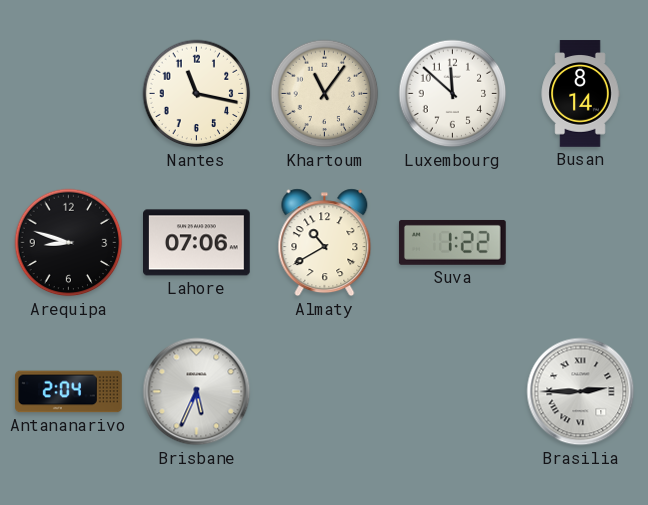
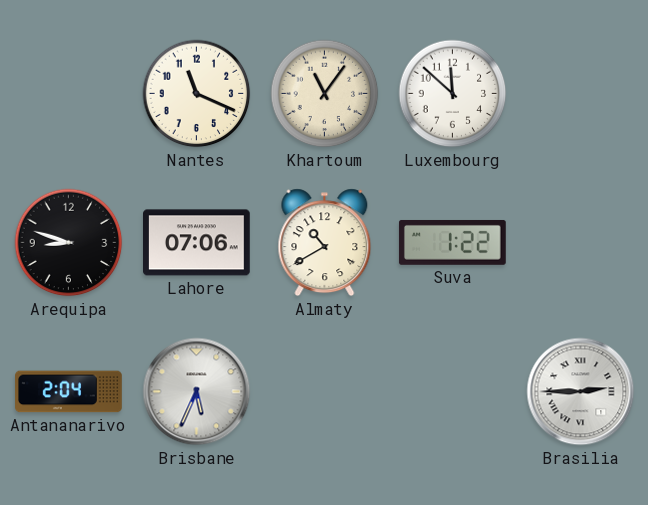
Nantes: 11:17 -> 11:19 (197, 94)
Busan: 8:14 -> none (580, 94)
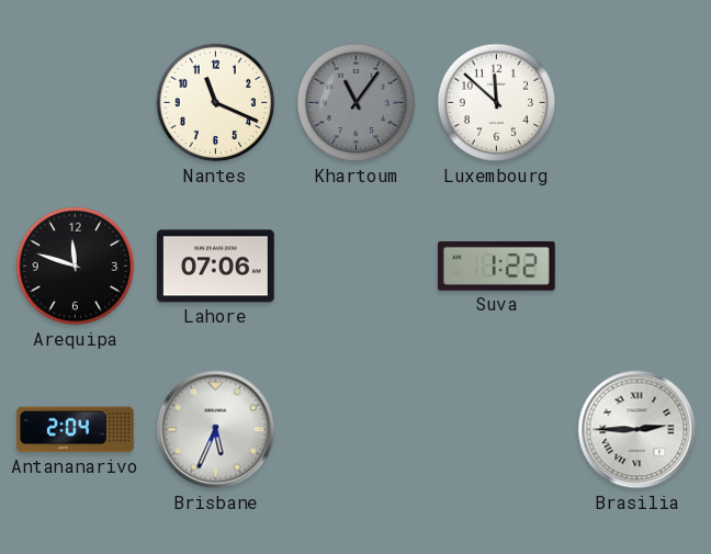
Khartoum dial: cream -> grey (357, 103)
Arequipa: 8:48 -> 11:48 (76, 267)
Almaty: 10:40 -> none (325, 243)
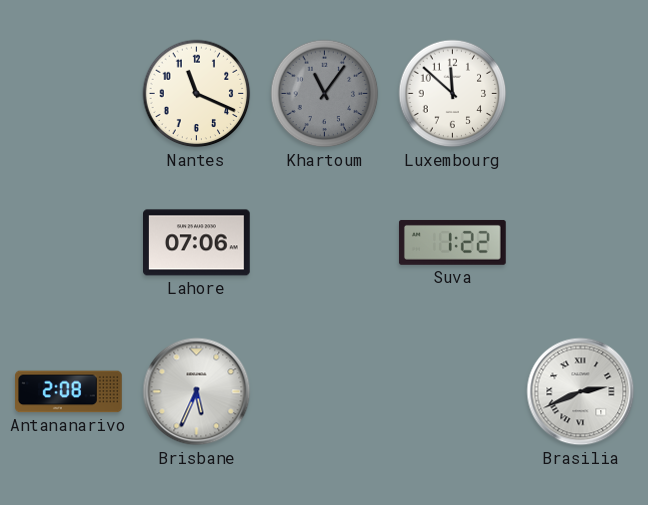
Arequipa: 11:48 -> none (76, 267)
Antananarivo: 2:04 -> 2:08 (69, 392)
Brasilia: 2:45 -> 2:41 (581, 392)
